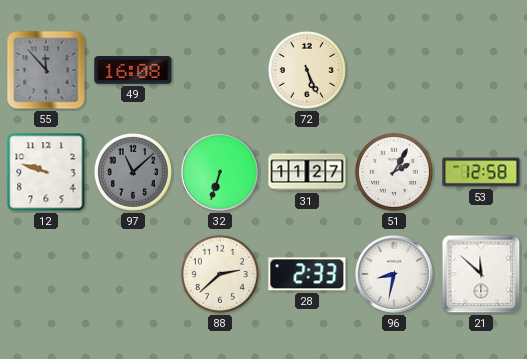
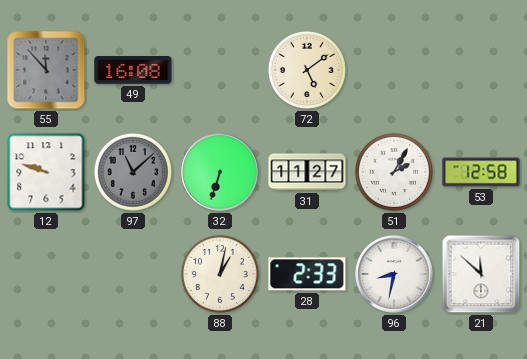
72: 5:26 -> 5:09 (307, 70)
88: 2:38 -> 1:02 (220, 274)
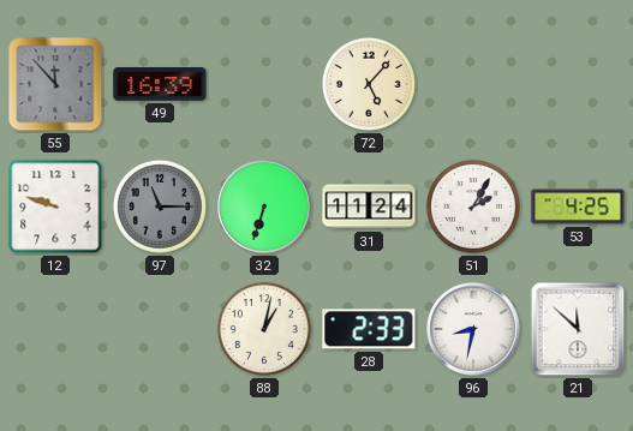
49: 16:08 -> 16:39 (160, 84)
72: 5:09 -> 5:07 (369, 84)
97: 11:08 -> 11:15 (160, 206)
31: 11:27 -> 11:24 (369, 206)
53: 12:58 -> 4:25 (578, 206)
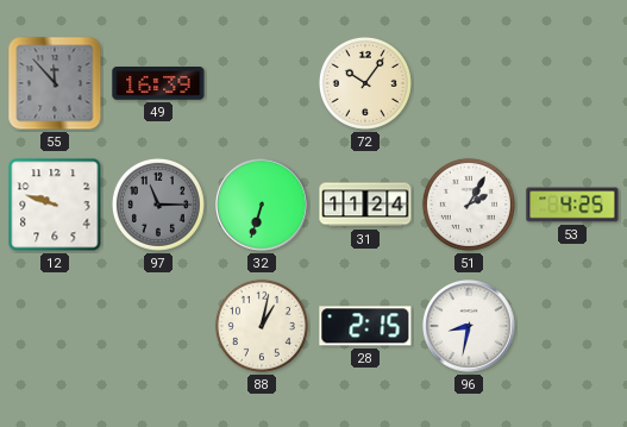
72: 5:07 -> 10:06 (365, 83)
28: 2:33 -> 2:15 (365, 326)
21: 11:52 -> none (578, 329)
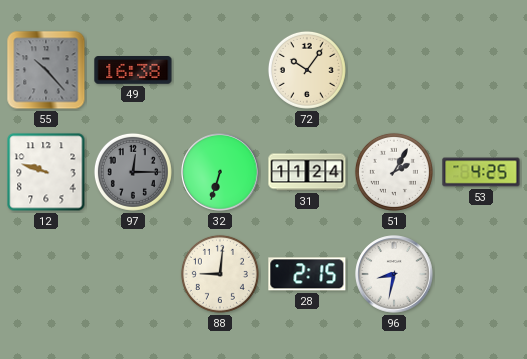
55: 11:53 -> 10:23 (46, 70)
49: 16:39 -> 16:38 (133, 70)
97: 11:15 -> 12:15 (133, 172)
88: 1:02 -> 9:01 (220, 274)
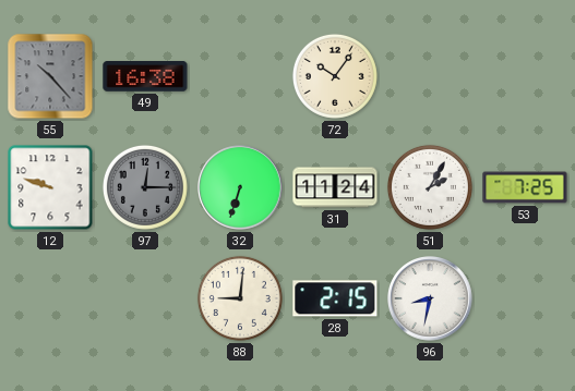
53: 4:25 -> 7:25 (525, 187)
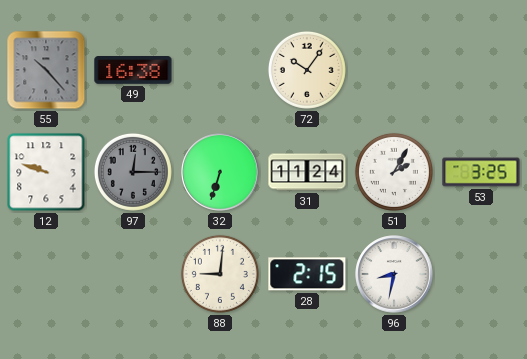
53: 7:25 -> 3:25 (481, 172)
